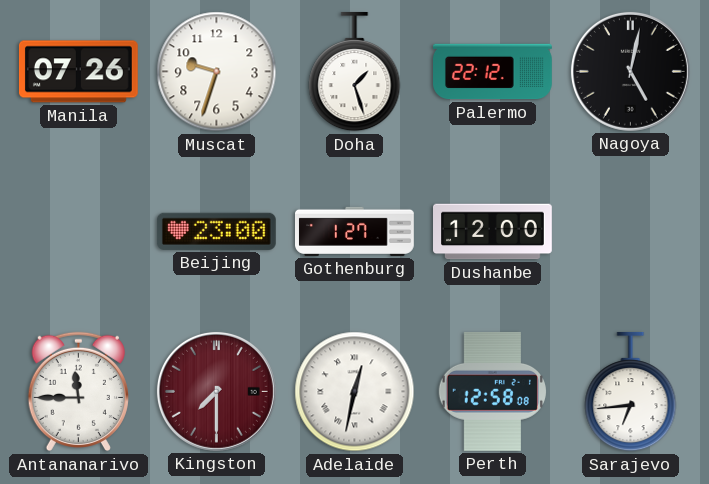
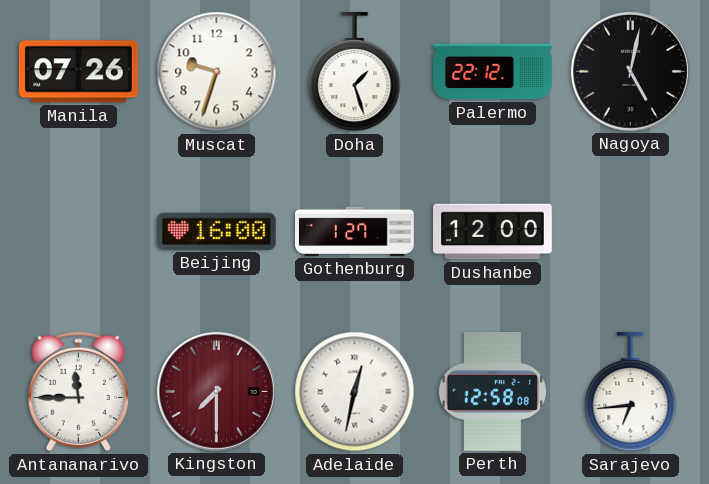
Beijing: 23:00 -> 16:00 (216, 231)
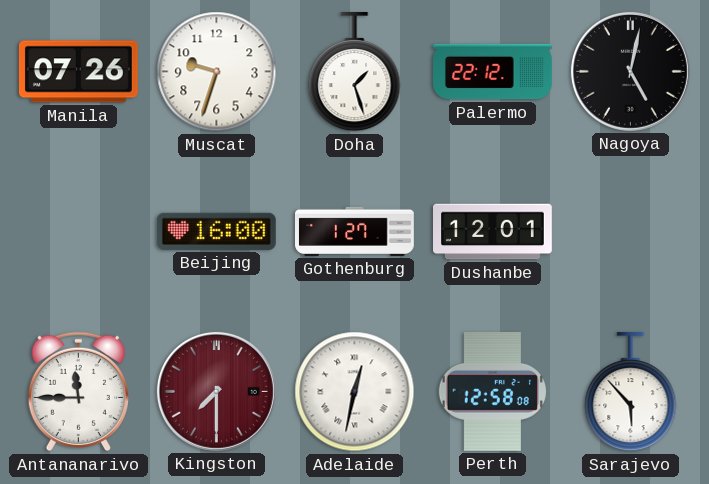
Dushanbe: 12:00 -> 12:01 (493, 232)
Sarajevo: 6:44 -> 5:53 (631, 392)
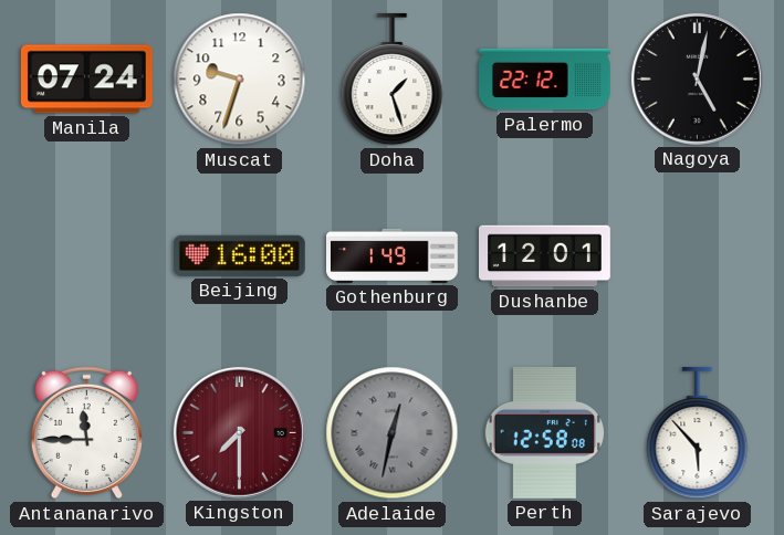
Manila: 07:26 -> 07:24 (86, 80)
Gothenburg: 1:27 -> 1:49 (393, 255)
Adelaide dial: white -> grey (393, 433)
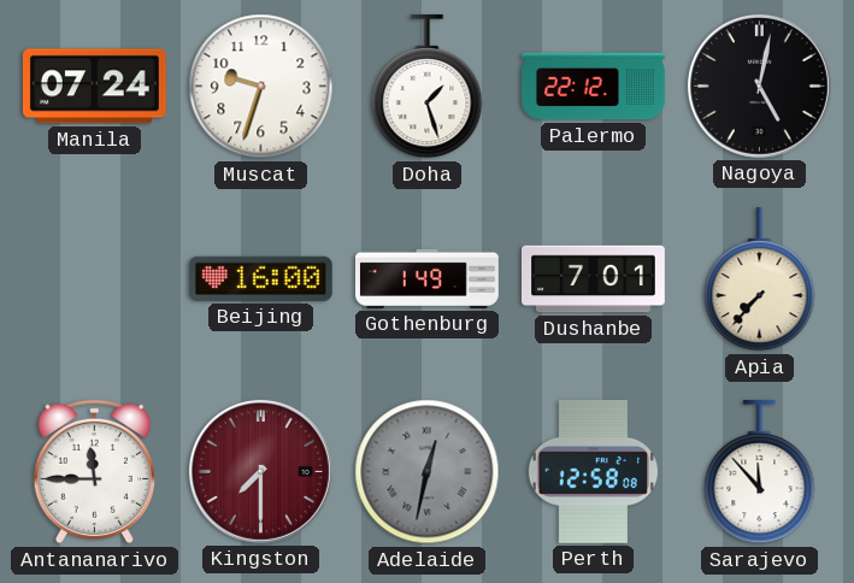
Dushanbe: 12:01 -> 7:01 (594, 279)
Apia: none -> 7:37 (760, 279)
Sarajevo: 5:53 -> 11:53 (760, 472)
